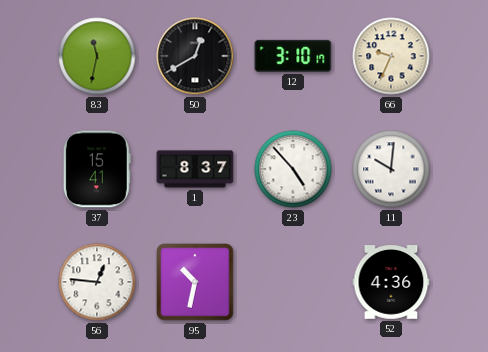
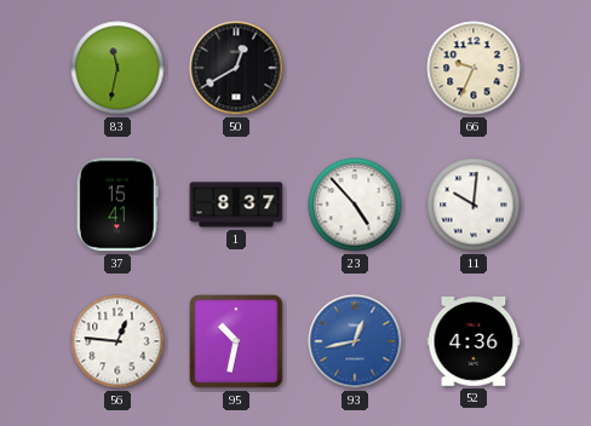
12: 3:10 -> none (293, 56)
93: none -> 12:43 (355, 341)
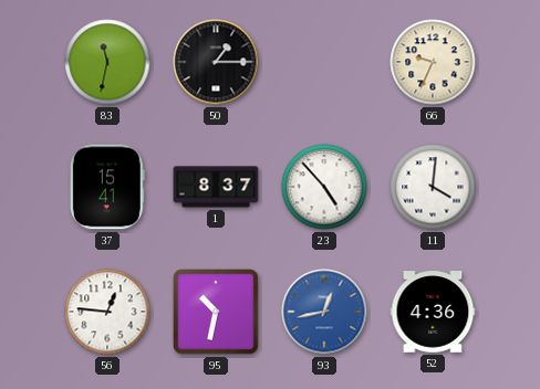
50: 12:40 -> 1:15 (216, 62)
11: 10:01 -> 4:01 (433, 187)
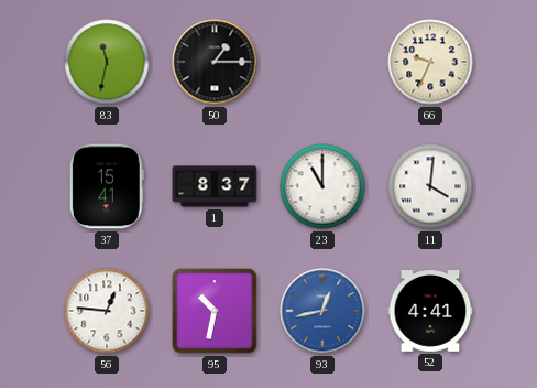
23: 4:53 -> 11:00 (322, 186)
52: 4:36 -> 4:41 (430, 311)
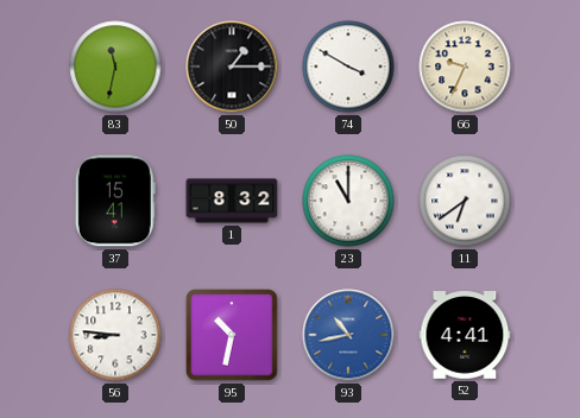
74: none -> 3:50 (348, 66)
1: 8:37 -> 8:32 (232, 201)
11: 4:01 -> 6:39 (465, 201)
56: 12:46 -> 8:46 (115, 335)
93: 12:43 -> 10:43 (348, 335)
